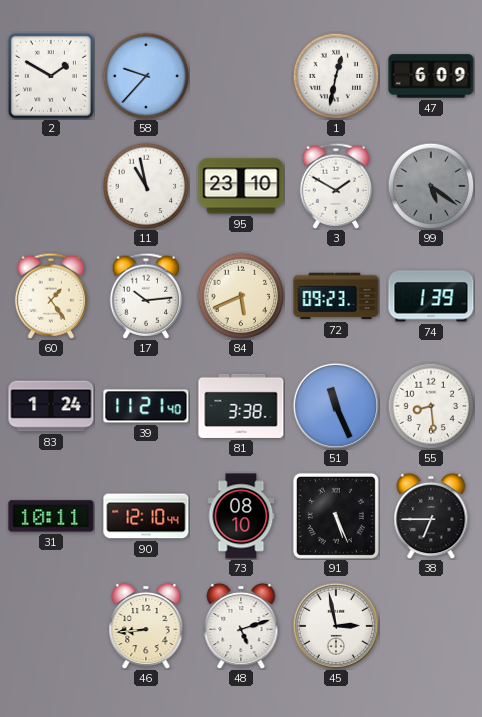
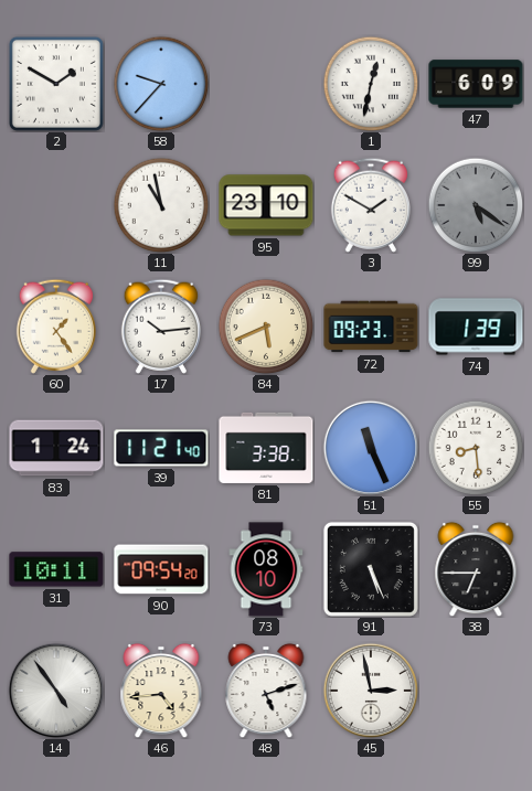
90: 12:10 -> 09:54 (161, 569)
14: none -> 4:54 (56, 691)
46: 8:44 -> 4:44 (161, 691)
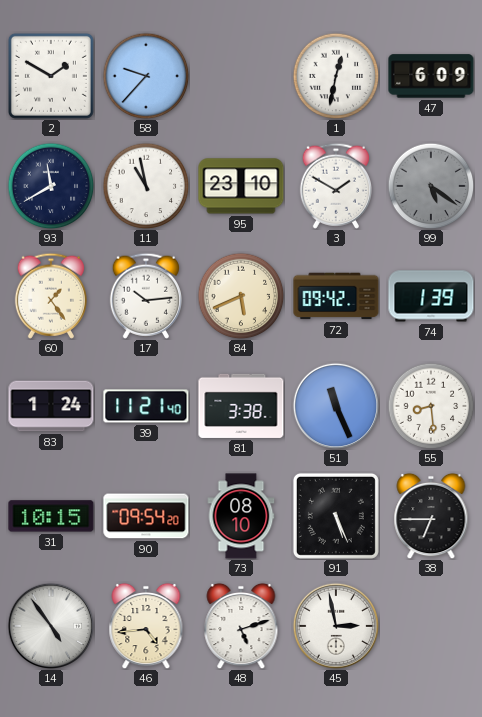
93: none -> 11:40 (51, 186)
72: 09:23 -> 09:42 (336, 296)
31: 10:11 -> 10:15 (51, 516)
